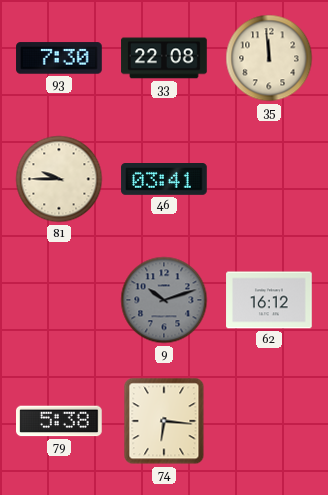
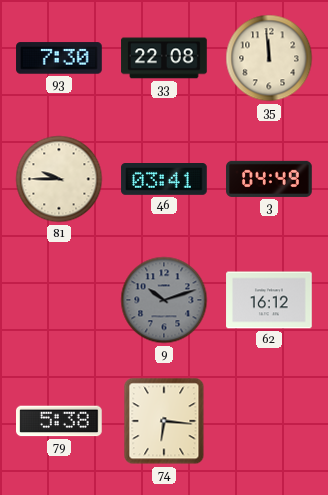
3: none -> 04:49 (269, 179)
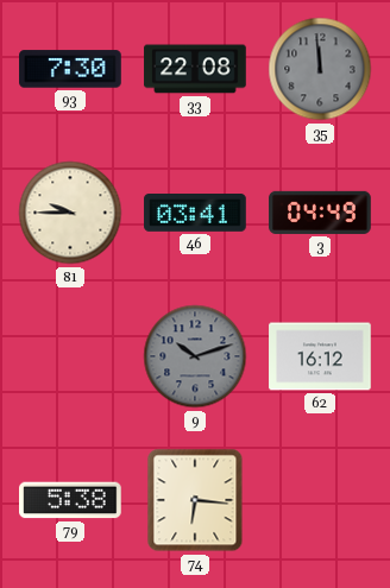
35 dial: cream -> grey (320, 69)
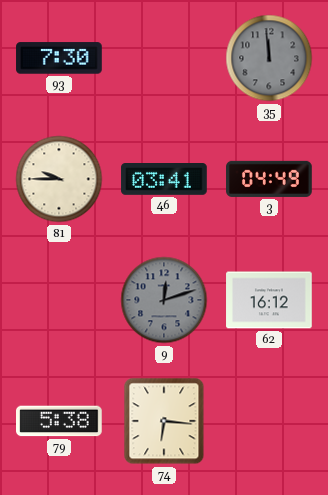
33: 22:08 -> none (195, 69)
9: 10:12 -> 12:12 (164, 300)
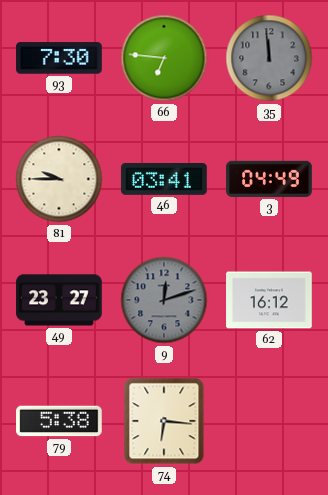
66: none -> 6:46 (164, 58)
49: none -> 23:27 (59, 300)
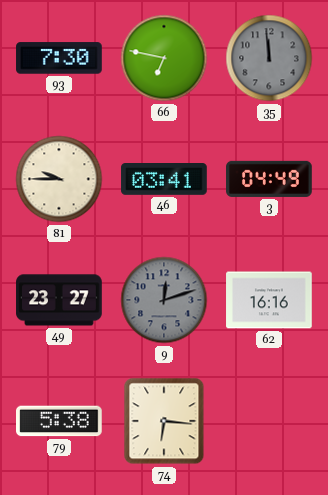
66: 6:46 -> 6:47 (164, 58)
62: 16:12 -> 16:16 (269, 300)
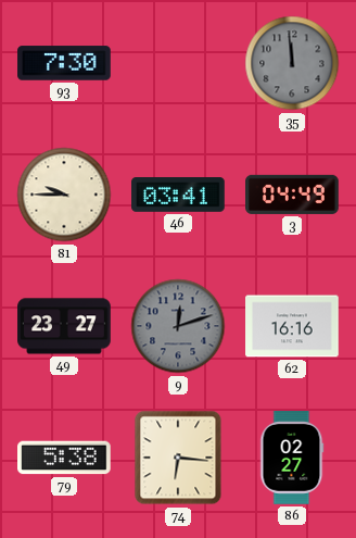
66: 6:47 -> none (164, 58)
86: none -> 02:27 (292, 458)
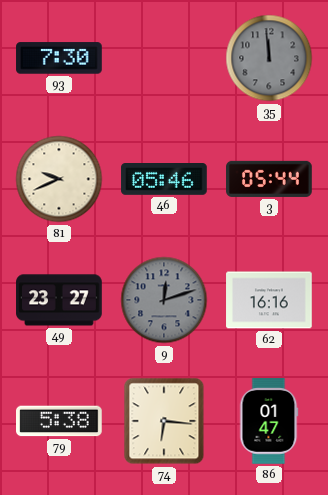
81: 9:45 -> 9:41 (59, 179)
46: 03:41 -> 05:46 (164, 180)
3: 04:49 -> 05:44 (269, 179)
86: 02:27 -> 01:47 (269, 421)
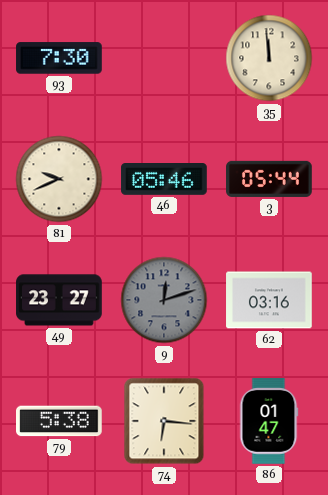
35 dial: grey -> cream (269, 58)
62: 16:16 -> 03:16 (269, 300)
